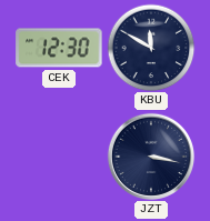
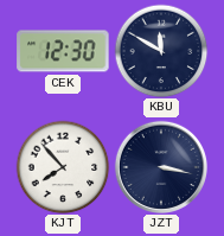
KJT: none -> 7:53 (63, 167)
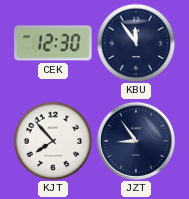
KBU: 11:50 -> 11:54 (136, 43)
JZT: 3:17 -> 8:54 (135, 140)
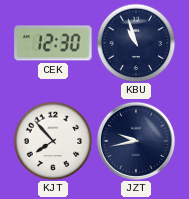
KBU: 11:54 -> 10:57 (136, 43)
JZT: 8:54 -> 9:43 (135, 140)
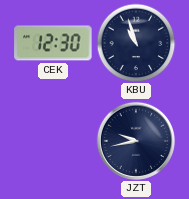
KJT: 7:53 -> none (53, 141)
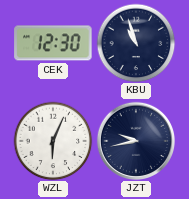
WZL: none -> 6:04 (53, 141)
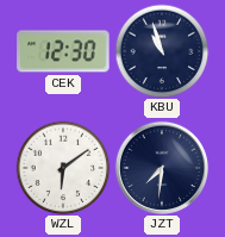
WZL: 6:04 -> 6:09 (63, 168)
JZT: 9:43 -> 7:31 (161, 167)
